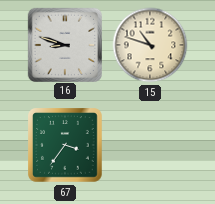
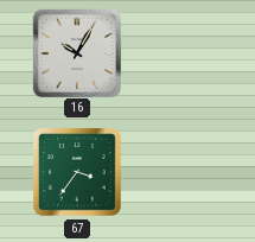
16: 8:48 -> 10:05 (76, 52)
15: 10:48 -> none (150, 45)
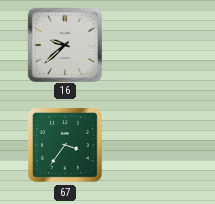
16: 10:05 -> 9:38 (64, 44)
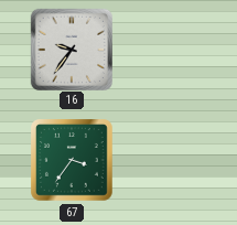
16: 9:38 -> 9:36 (71, 49)
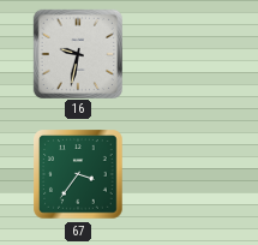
16: 9:36 -> 9:32 (77, 53)
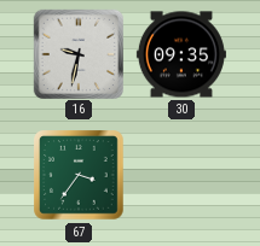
30: none -> 09:35 (181, 54)
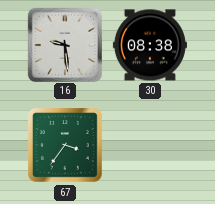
16: 9:32 -> 9:29 (64, 44)
30: 09:35 -> 08:38 (150, 45)
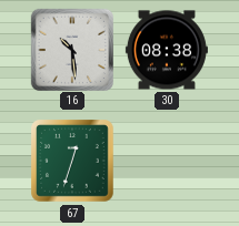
16: 9:29 -> 10:29 (71, 49)
67: 3:36 -> 12:33 (72, 161)
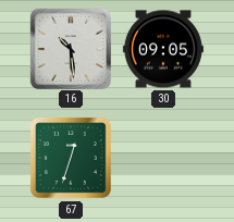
30: 08:38 -> 09:05 (163, 49)
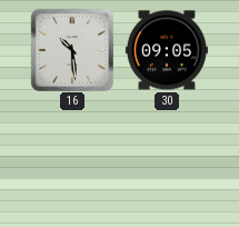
67: 12:33 -> none (71, 158)
